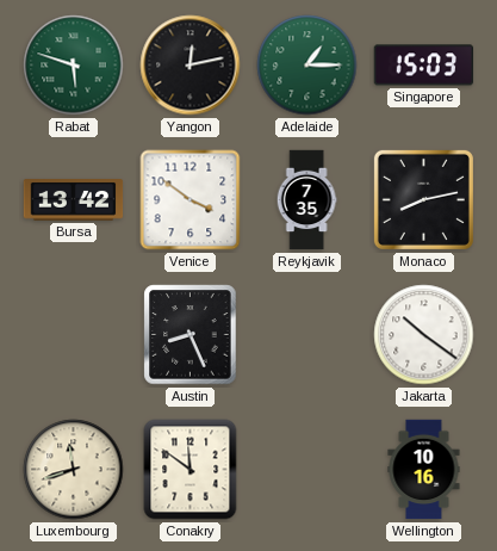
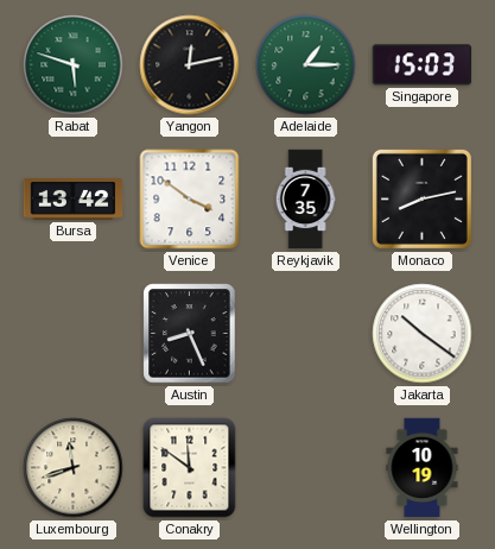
Wellington: 10:16 -> 10:19 (423, 468)
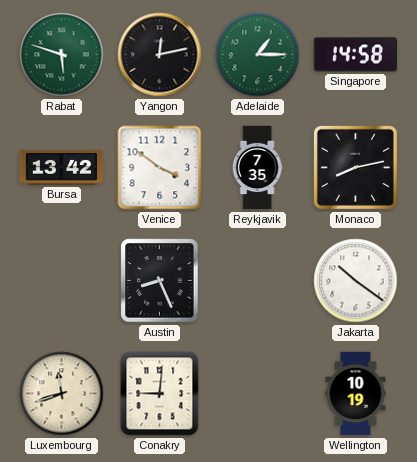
Singapore: 15:03 -> 14:58 (356, 55)
Conakry: 11:51 -> 9:01 (160, 394)
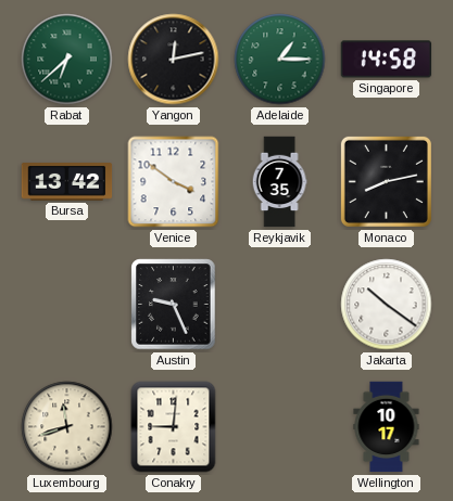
Rabat: 5:48 -> 6:38 (67, 60)
Austin: 8:26 -> 9:26 (174, 305)
Wellington: 10:19 -> 10:17 (387, 427)
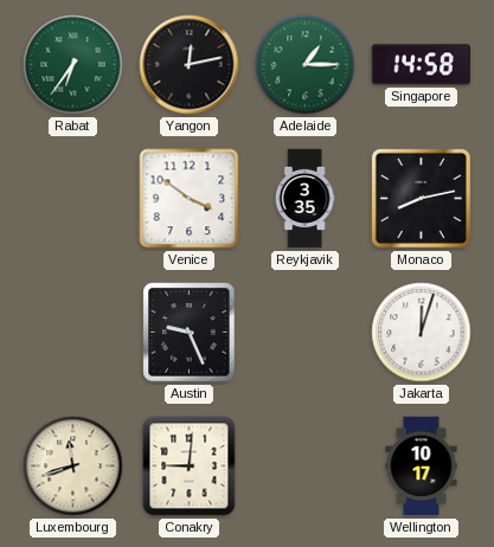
Rabat: 6:38 -> 6:36 (73, 65)
Bursa: 13:42 -> none (67, 182)
Reykjavik: 7:35 -> 3:35 (304, 199)
Jakarta: 10:21 -> 12:03 (422, 333)
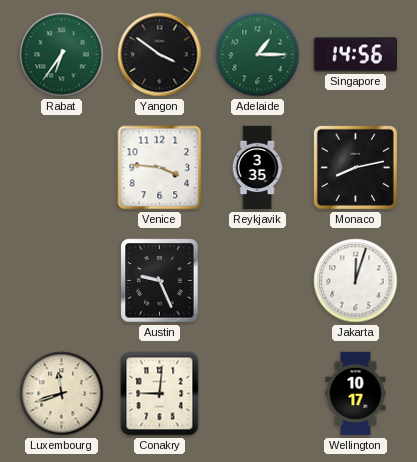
Yangon: 12:13 -> 3:51 (160, 55)
Singapore: 14:58 -> 14:56 (356, 55)
Venice: 3:51 -> 3:46 (160, 168)
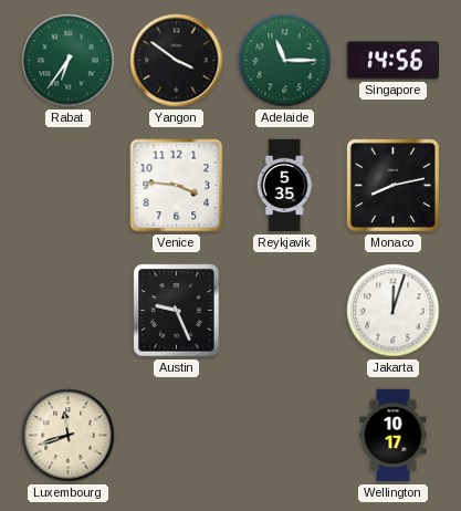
Adelaide: 1:15 -> 11:15 (285, 61)
Reykjavik: 3:35 -> 5:35 (284, 186)
Conakry: 9:01 -> none (160, 394)
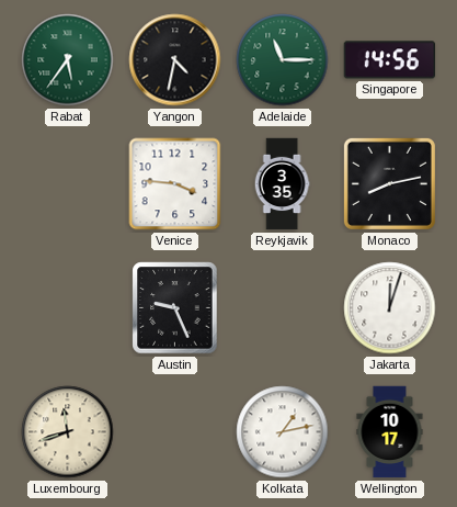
Rabat: 6:36 -> 5:36 (68, 60)
Yangon: 3:51 -> 4:32 (175, 60)
Reykjavik: 5:35 -> 3:35 (282, 184)
Kolkata: none -> 1:13 (283, 432)
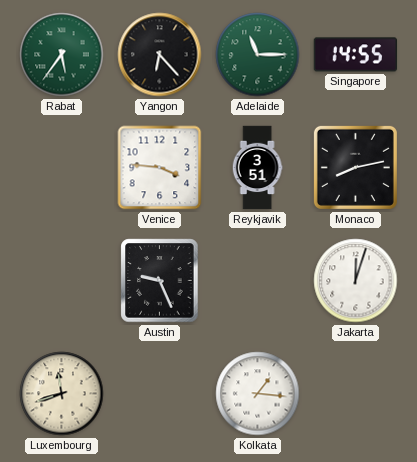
Yangon: 4:32 -> 6:23 (160, 55)
Singapore: 14:56 -> 14:55 (356, 55)
Reykjavik: 3:35 -> 3:51 (257, 168)
Kolkata: 1:13 -> 1:16 (258, 394)
Wellington: 10:17 -> none (390, 432)
